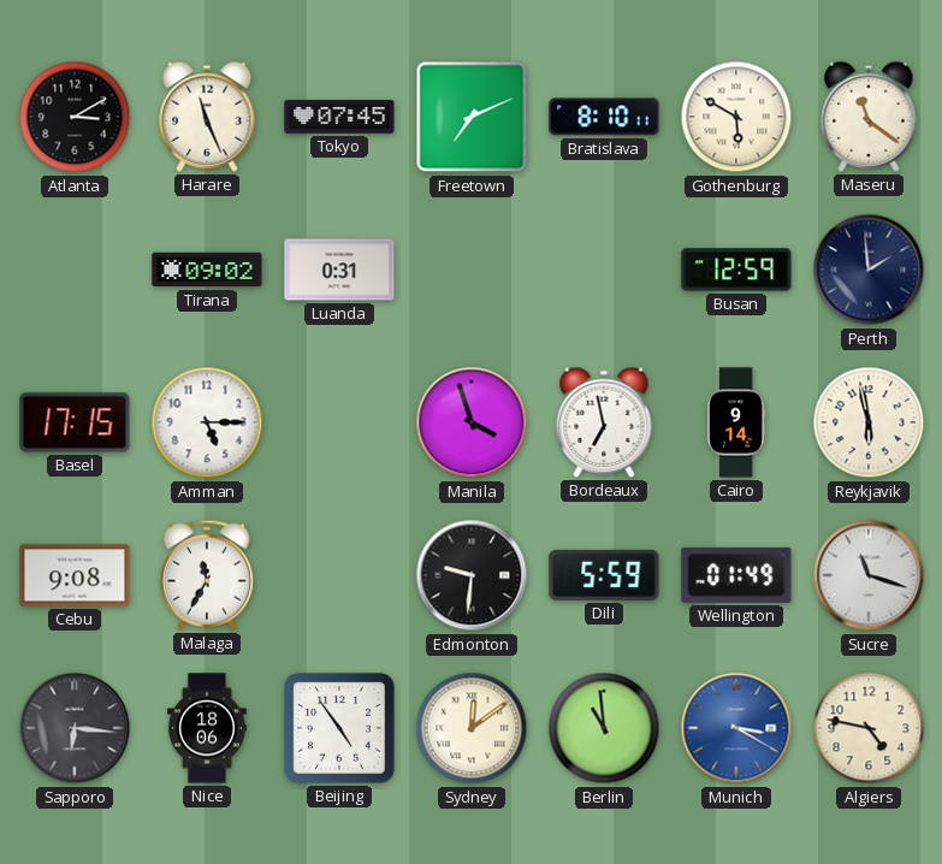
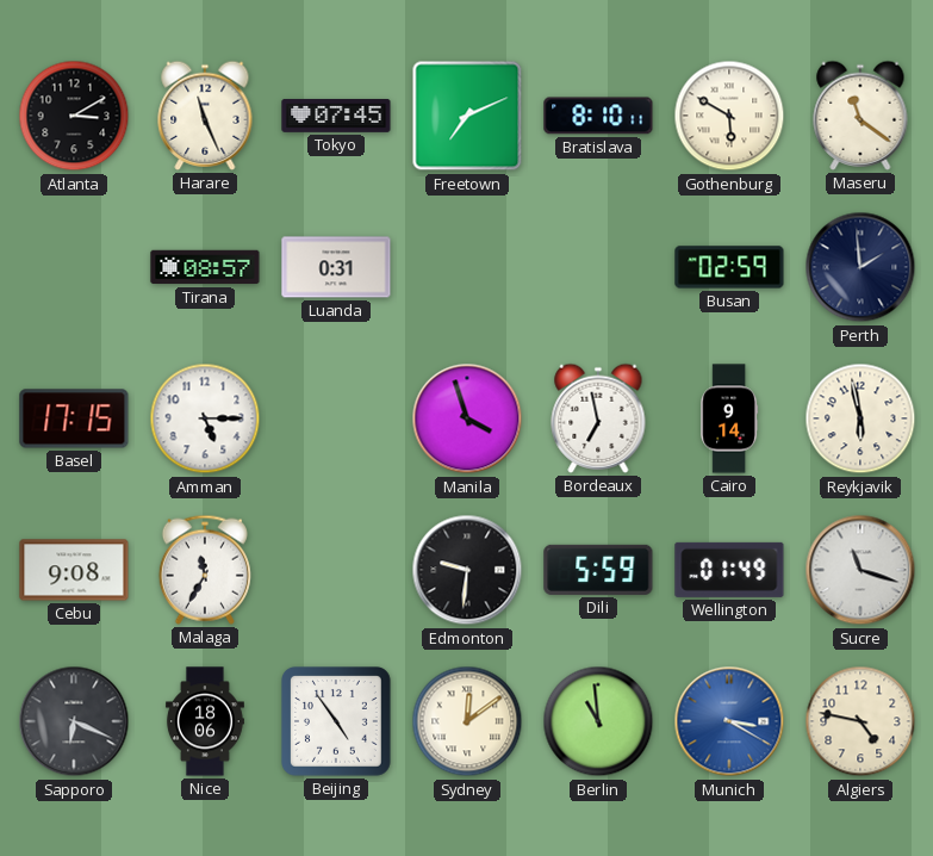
Tirana: 09:02 -> 08:57 (205, 267)
Busan: 12:59 -> 02:59 (729, 267)
Sapporo: 6:16 -> 6:19 (74, 721)
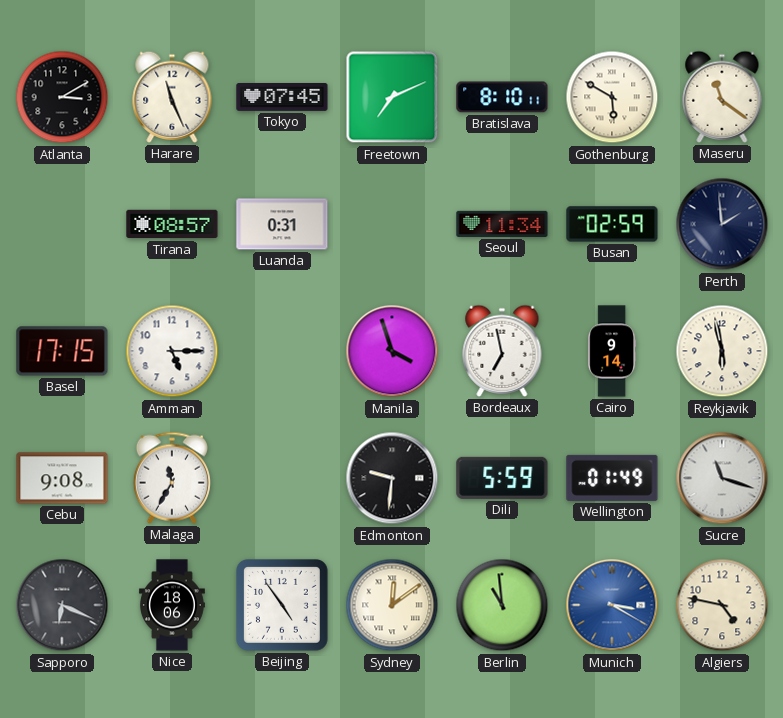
Seoul: none -> 11:34 (502, 224)
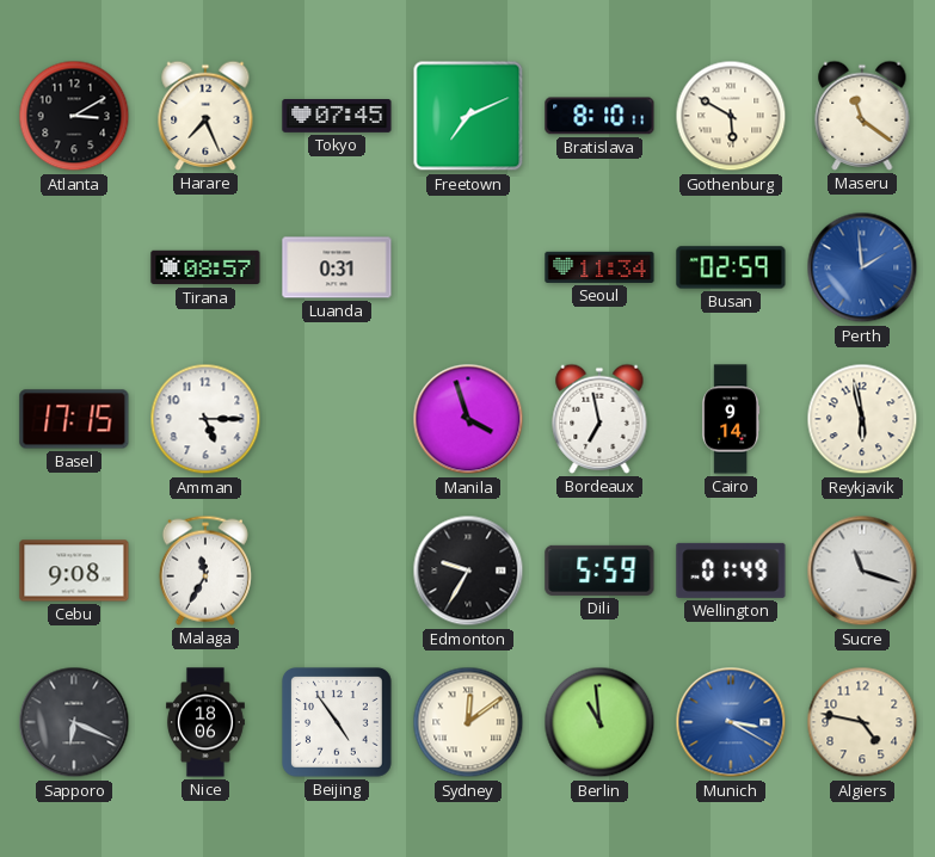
Harare: 11:26 -> 7:26 (205, 116)
Perth dial: navy -> blue (862, 267)
Edmonton: 9:31 -> 9:35 (468, 571)
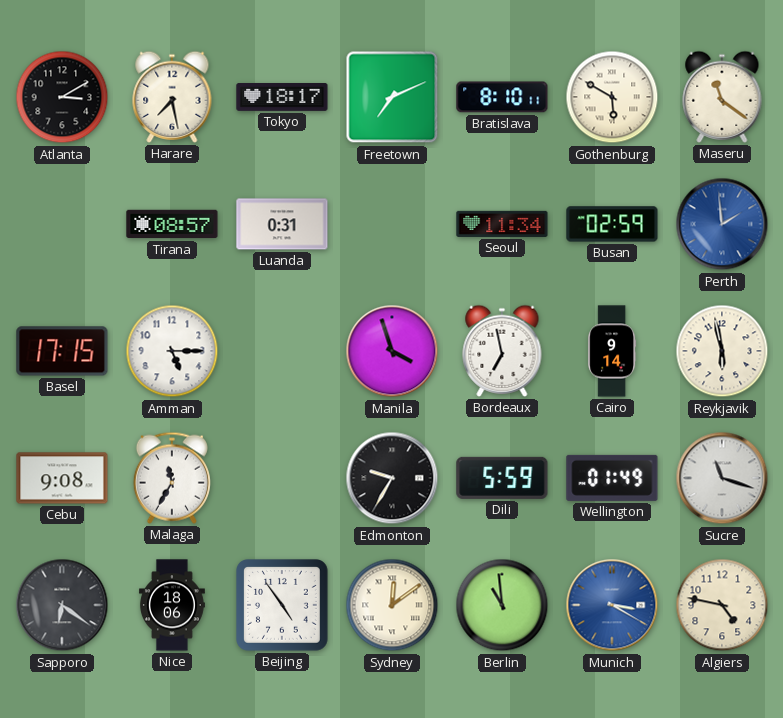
Harare: 7:26 -> 7:28 (172, 97)
Tokyo: 07:45 -> 18:17 (282, 98)
Sapporo: 6:19 -> 6:21 (62, 605)
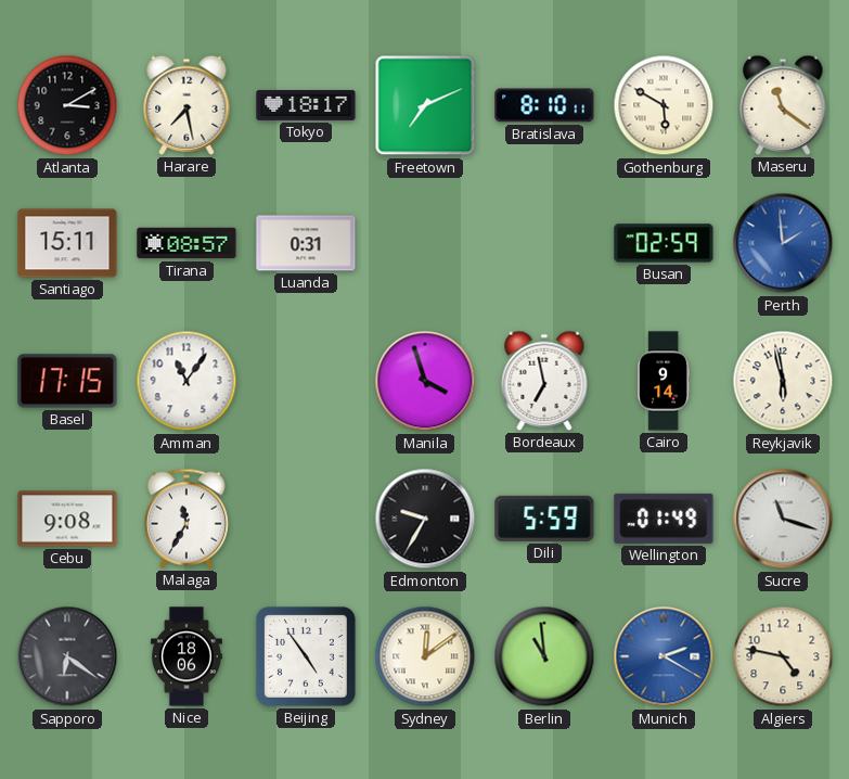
Santiago: none -> 15:11 (67, 243)
Seoul: 11:34 -> none (502, 224)
Amman: 5:15 -> 11:06 (186, 381)
Munich: 3:20 -> 2:20 (664, 656)
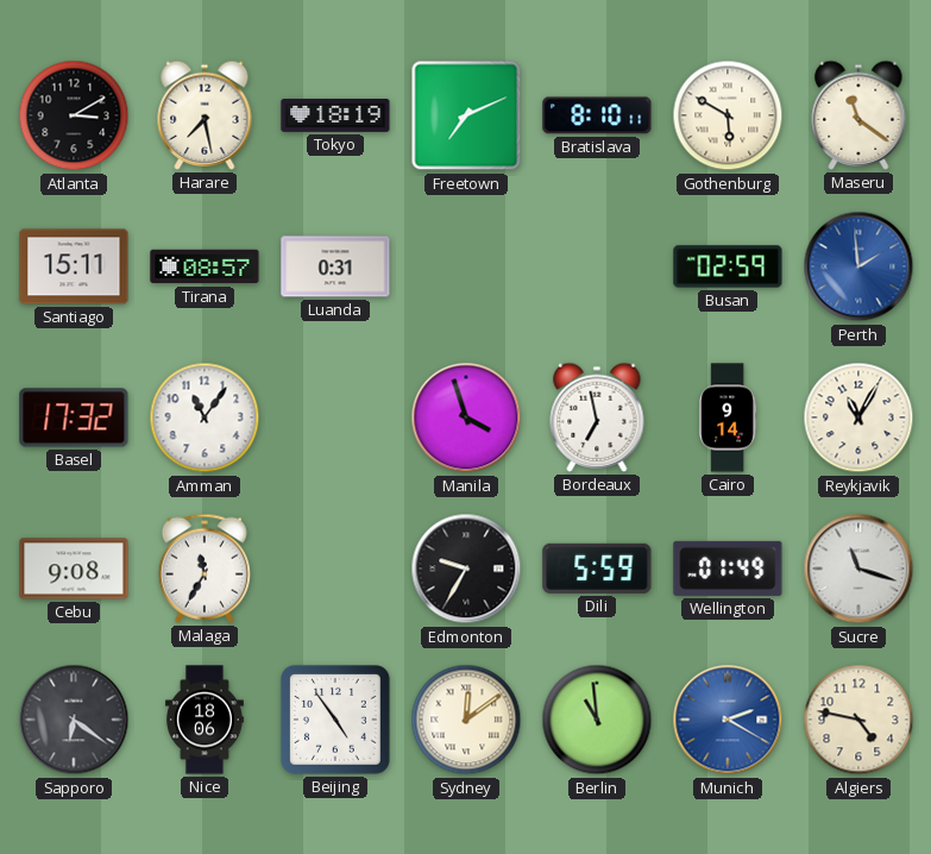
Tokyo: 18:17 -> 18:19 (335, 117)
Basel: 17:15 -> 17:32 (74, 417)
Reykjavik: 5:58 -> 11:05 (858, 417)
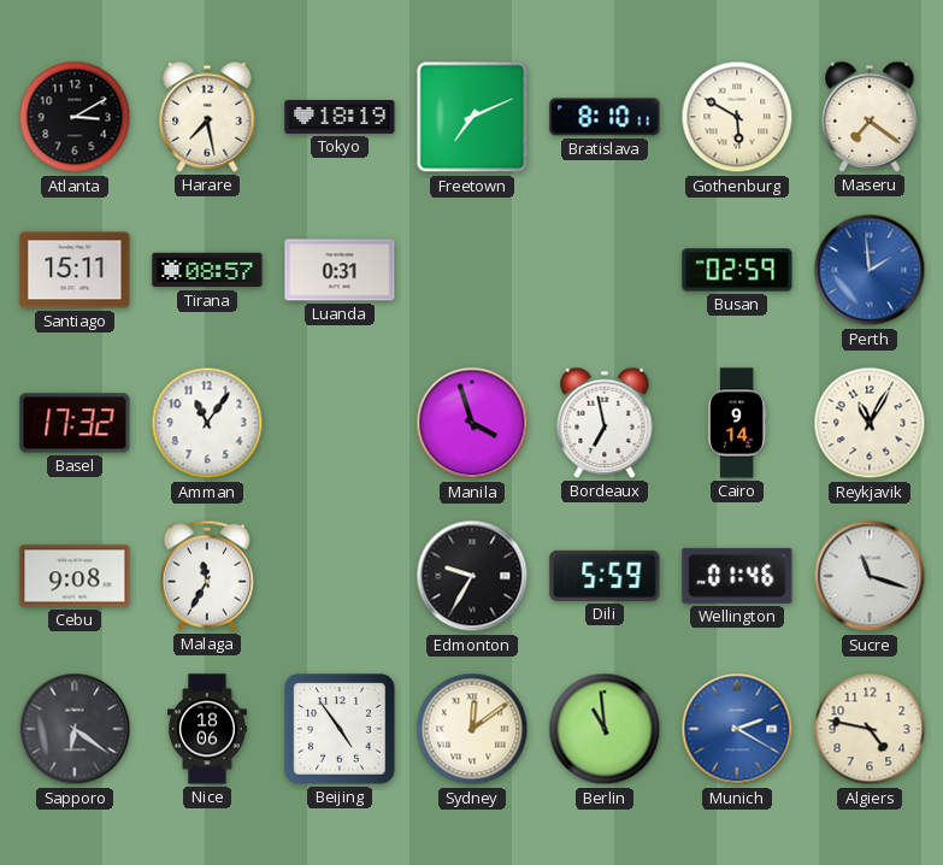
Maseru: 11:21 -> 7:21 (870, 117)
Wellington: 01:49 -> 01:46 (737, 576)
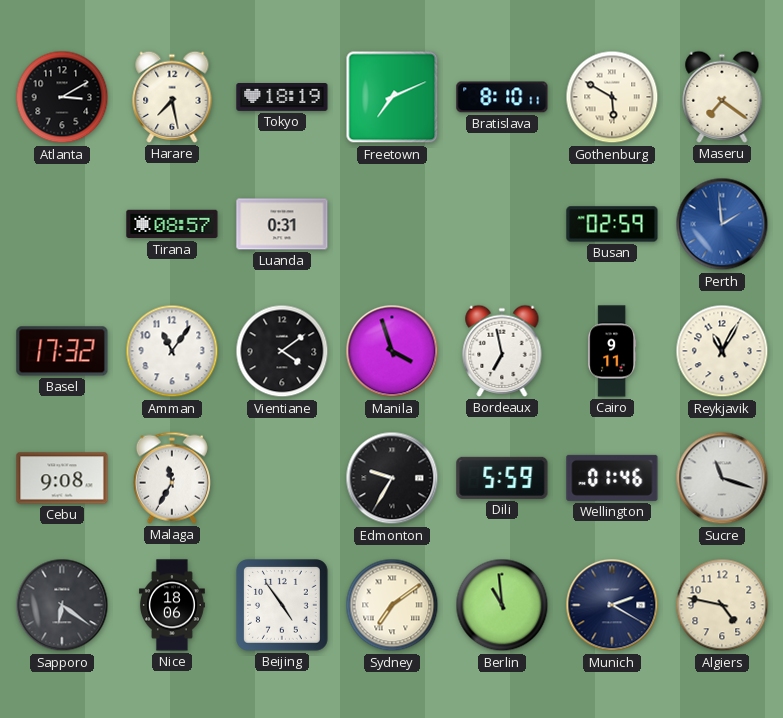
Santiago: 15:11 -> none (75, 270)
Vientiane: none -> 4:09 (282, 351)
Cairo: 9:14 -> 9:11 (612, 351)
Sydney: 12:09 -> 7:09 (392, 605)
Munich dial: blue -> navy (612, 605)
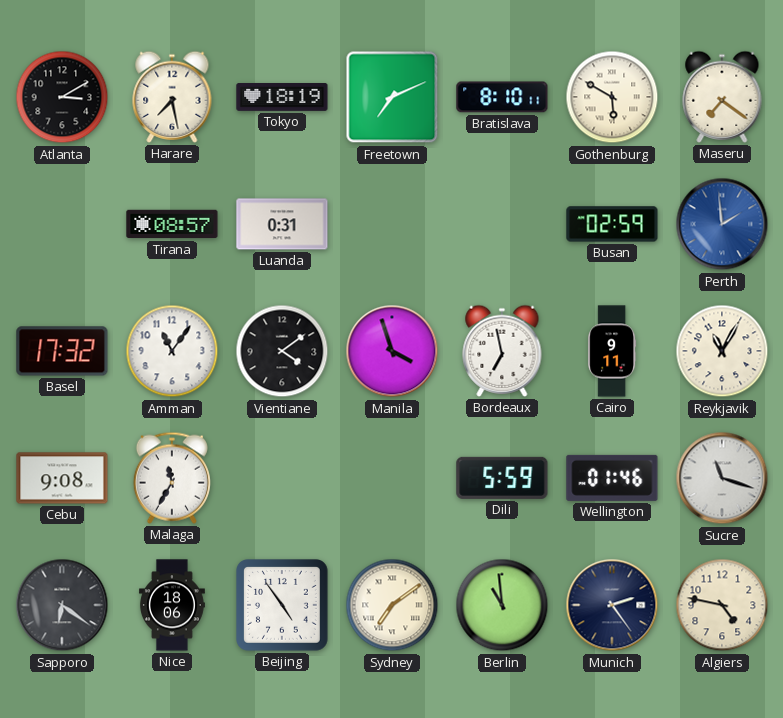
Edmonton: 9:35 -> none (392, 478)
Munich: 2:20 -> 2:24 (612, 605)
